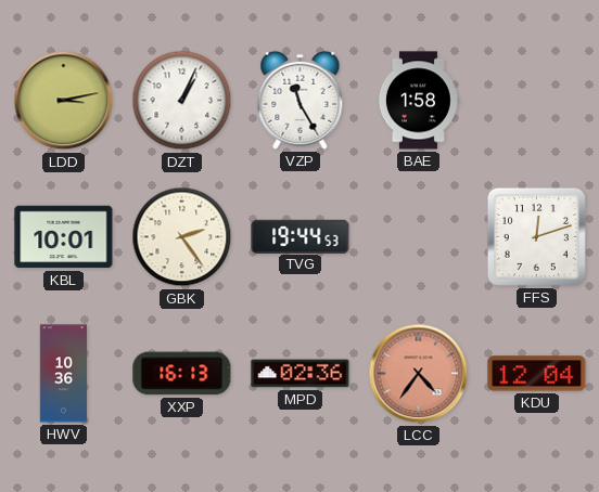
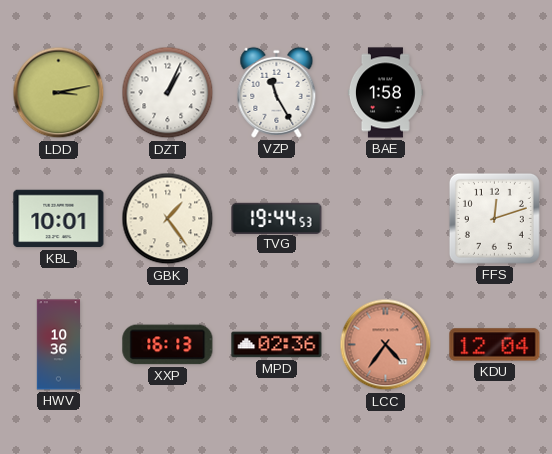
GBK: 2:24 -> 1:24 (168, 219)
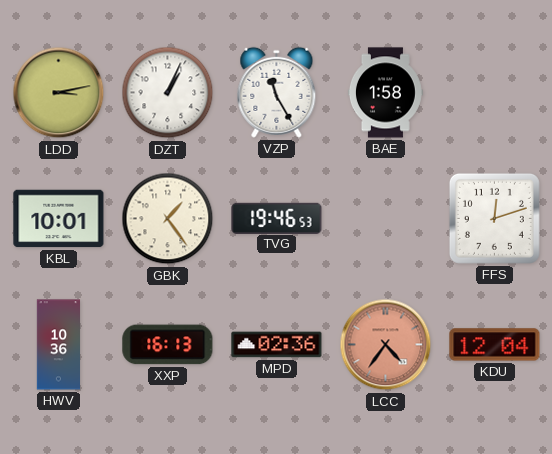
TVG: 19:44 -> 19:46 (277, 218)
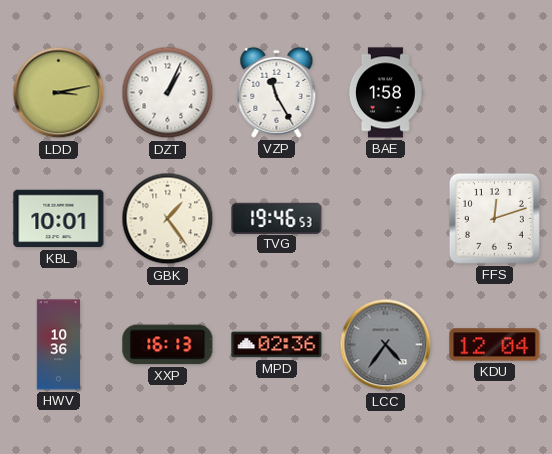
LCC dial: salmon -> grey (386, 345)
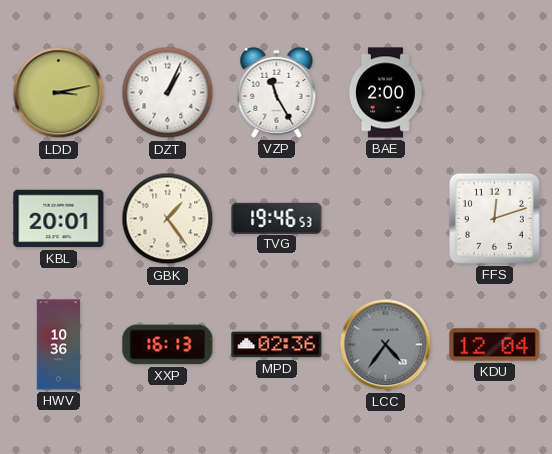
BAE: 1:58 -> 2:00 (385, 93)
KBL: 10:01 -> 20:01 (59, 219)
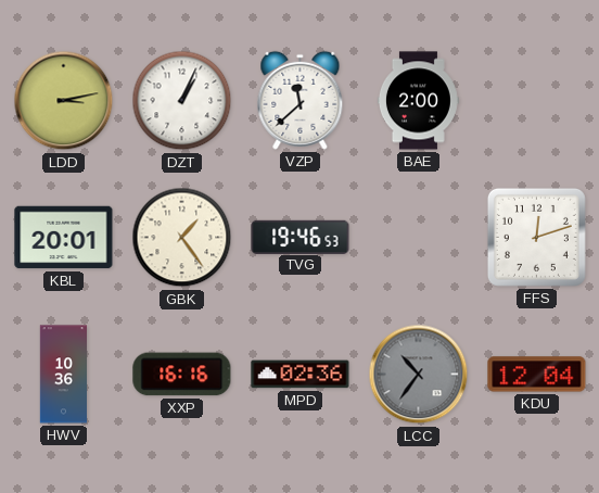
VZP: 11:25 -> 11:38 (301, 100)
XXP: 16:13 -> 16:16 (182, 375)
LCC: 4:36 -> 10:36 (419, 375)
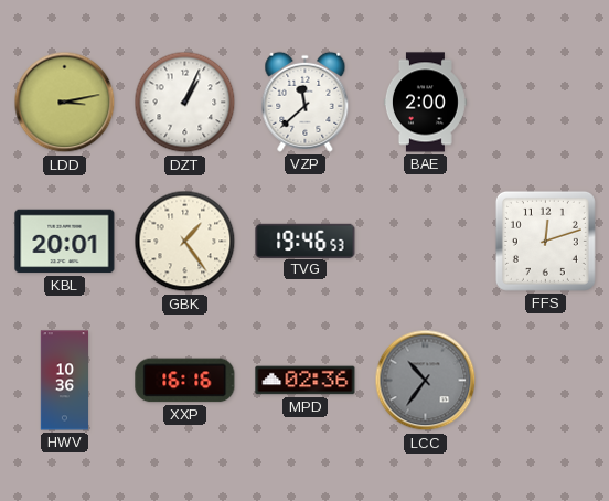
KDU: 12:04 -> none (537, 375)
